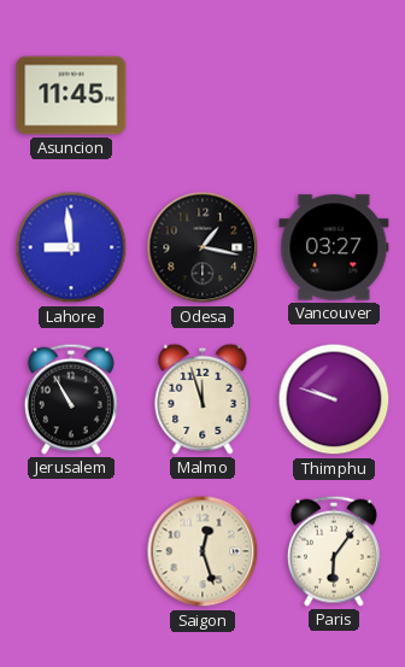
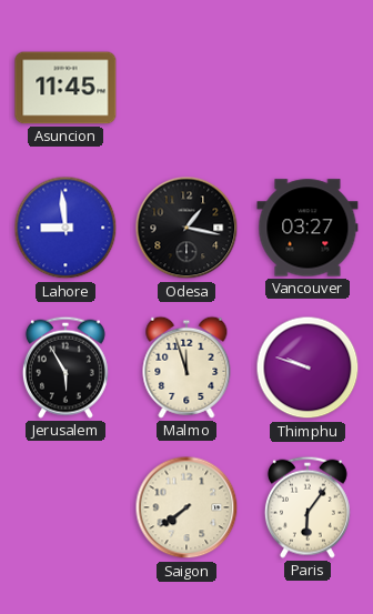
Jerusalem: 10:55 -> 5:55 (65, 368)
Saigon: 12:27 -> 7:39 (186, 507)
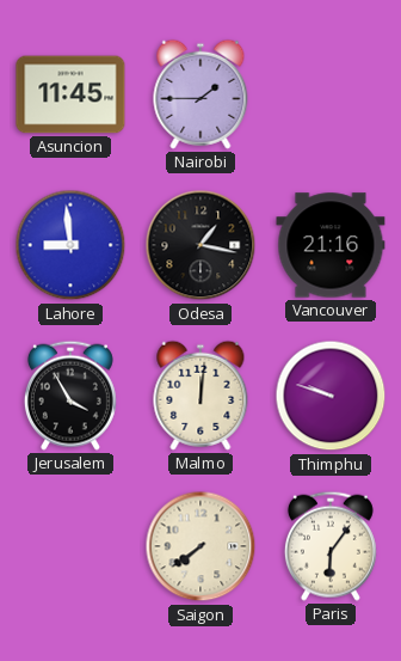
Nairobi: none -> 1:45 (200, 94)
Vancouver: 03:27 -> 21:16 (331, 245)
Jerusalem: 5:55 -> 3:55 (70, 396)
Malmo: 11:57 -> 12:01 (200, 396)
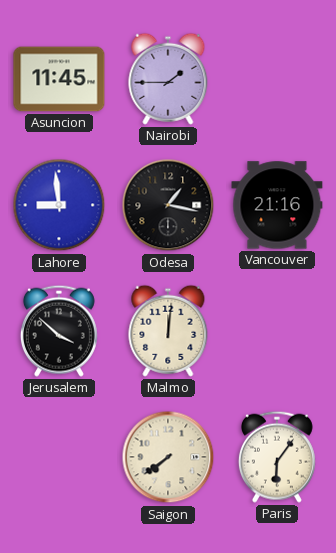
Jerusalem: 3:55 -> 3:52 (59, 331)
Thimphu: 9:48 -> none (331, 396)
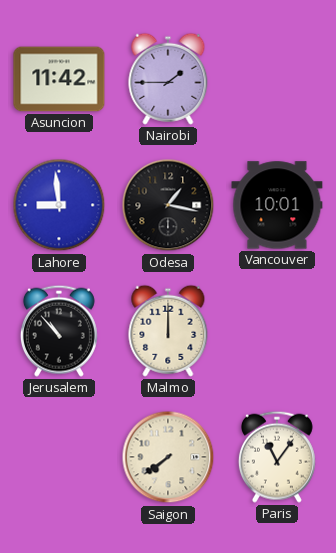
Asuncion: 11:45 -> 11:42 (59, 79)
Vancouver: 21:16 -> 10:01 (277, 205)
Jerusalem: 3:52 -> 10:53 (59, 331)
Malmo: 12:01 -> 12:00 (168, 331)
Paris: 6:06 -> 11:06 (277, 457)
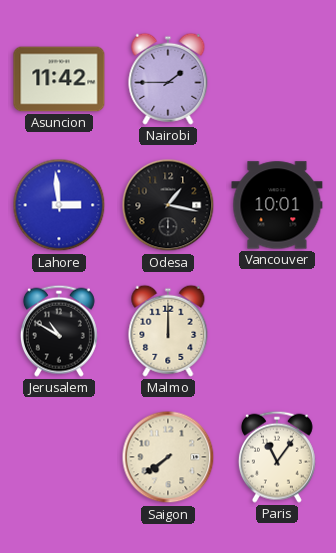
Lahore: 8:59 -> 2:59 (59, 205)
Jerusalem: 10:53 -> 10:50 (59, 331)
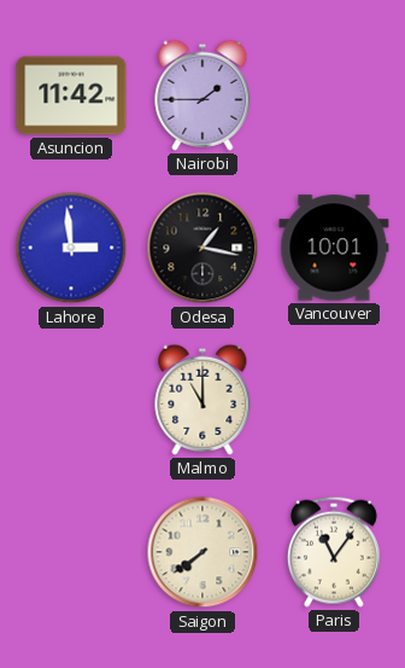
Jerusalem: 10:50 -> none (59, 331)
Malmo: 12:00 -> 11:00 (202, 400)
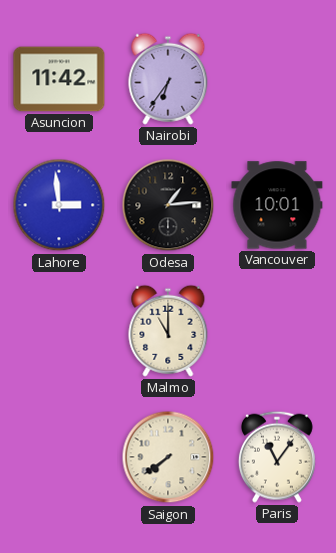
Nairobi: 1:45 -> 6:36 (168, 79)
Odesa: 1:17 -> 1:14 (168, 205)
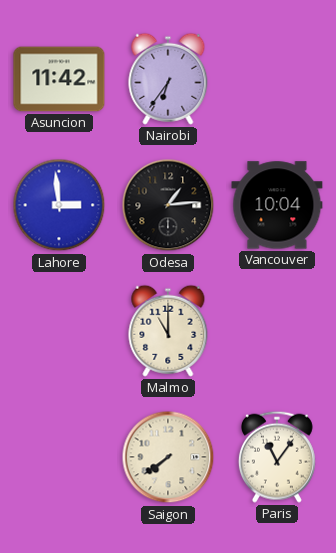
Vancouver: 10:01 -> 10:04 (277, 205)
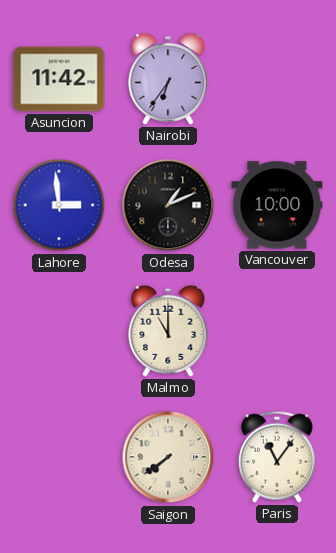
Odesa: 1:14 -> 1:11 (168, 205)
Vancouver: 10:04 -> 10:00 (277, 205)
